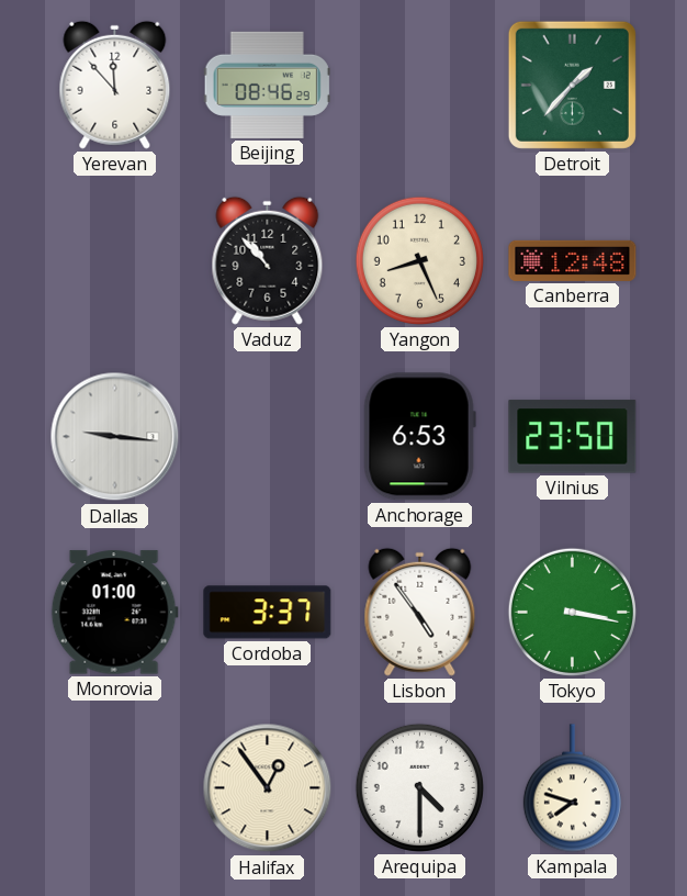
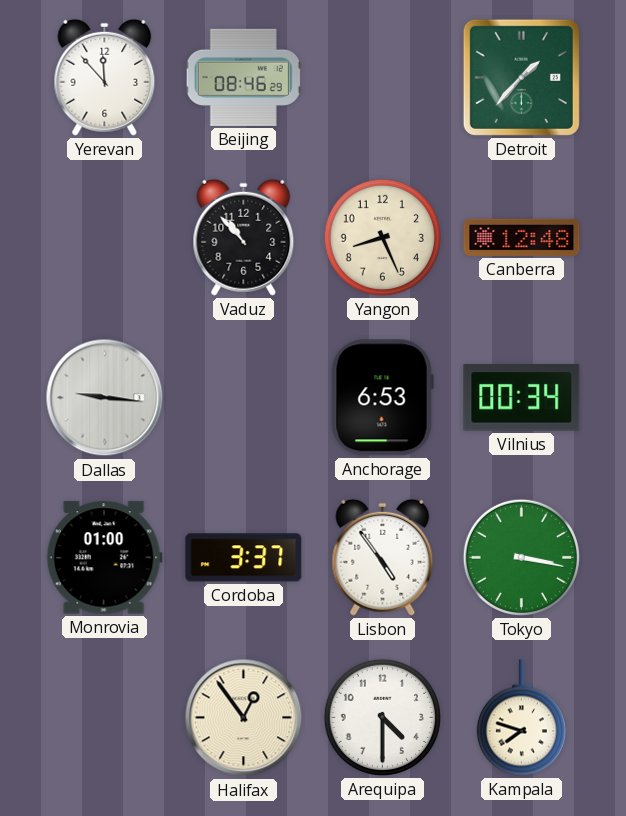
Vilnius: 23:50 -> 00:34 (522, 398)
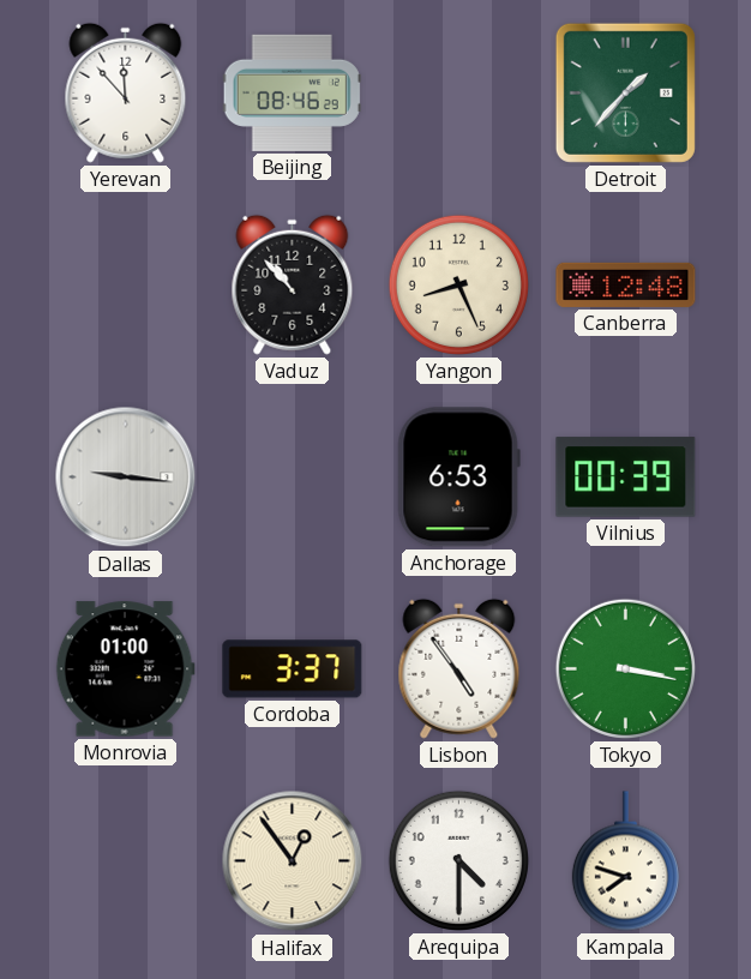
Vilnius: 00:34 -> 00:39 (626, 478)
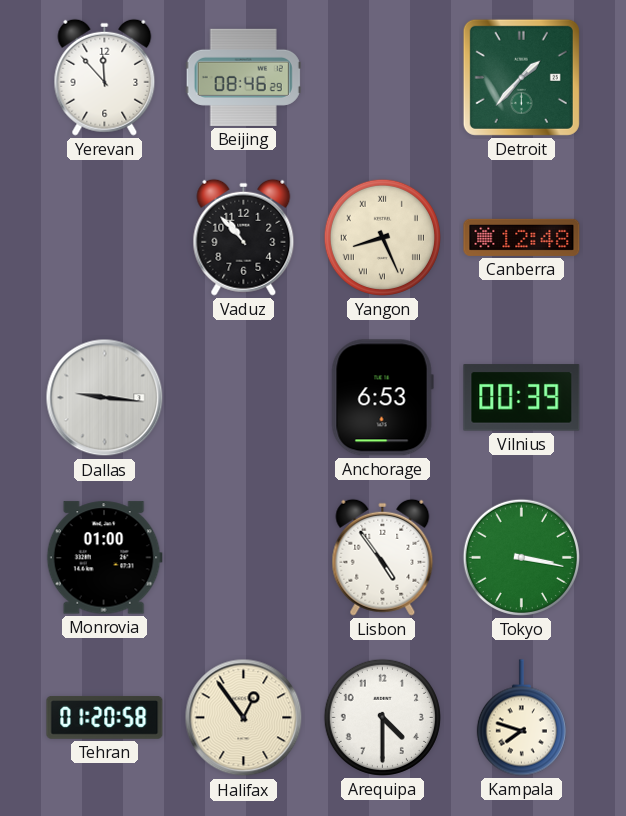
Yangon numerals: Arabic -> Roman (382, 237)
Cordoba: 3:37 -> none (293, 669)
Tehran: none -> 01:20 (105, 718)
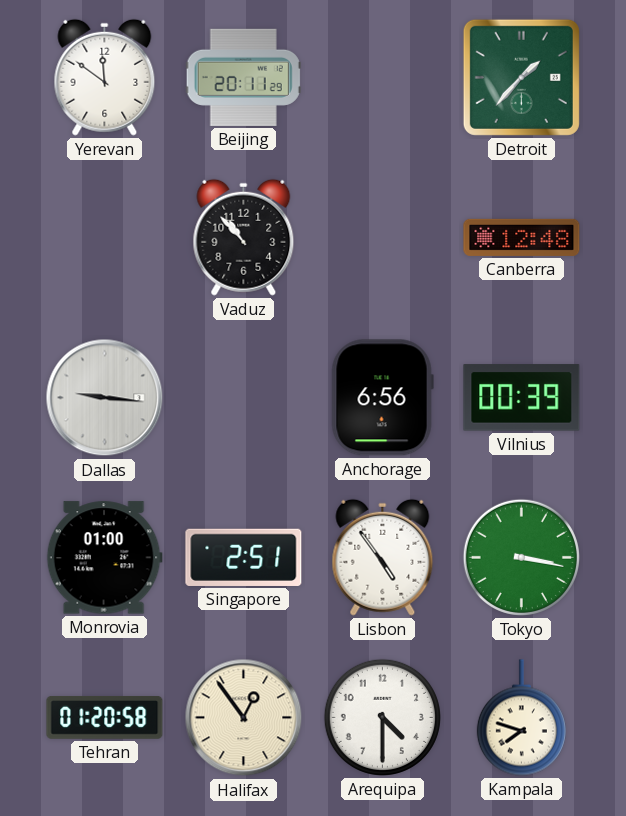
Yerevan: 11:53 -> 11:51 (105, 77)
Beijing: 08:46 -> 20:11 (243, 77)
Yangon: 8:26 -> none (382, 237)
Anchorage: 6:53 -> 6:56 (382, 398)
Singapore: none -> 2:51 (244, 557)
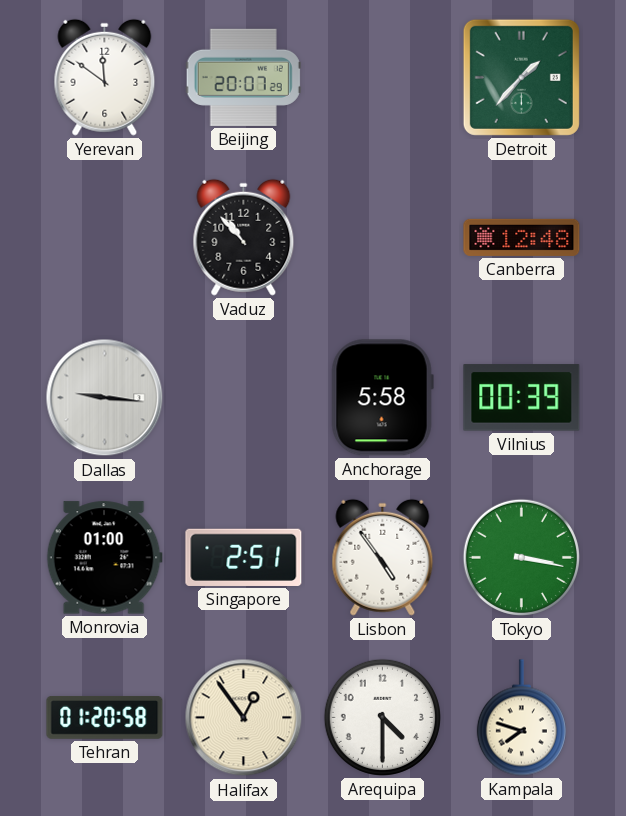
Beijing: 20:11 -> 20:07 (243, 77)
Anchorage: 6:56 -> 5:58 (382, 398)
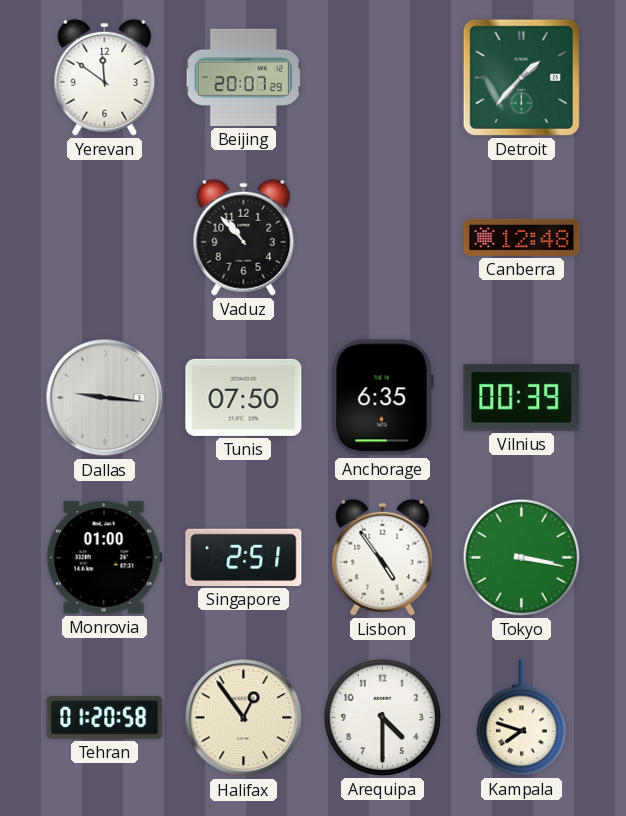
Tunis: none -> 07:50 (244, 397)
Anchorage: 5:58 -> 6:35 (382, 398)
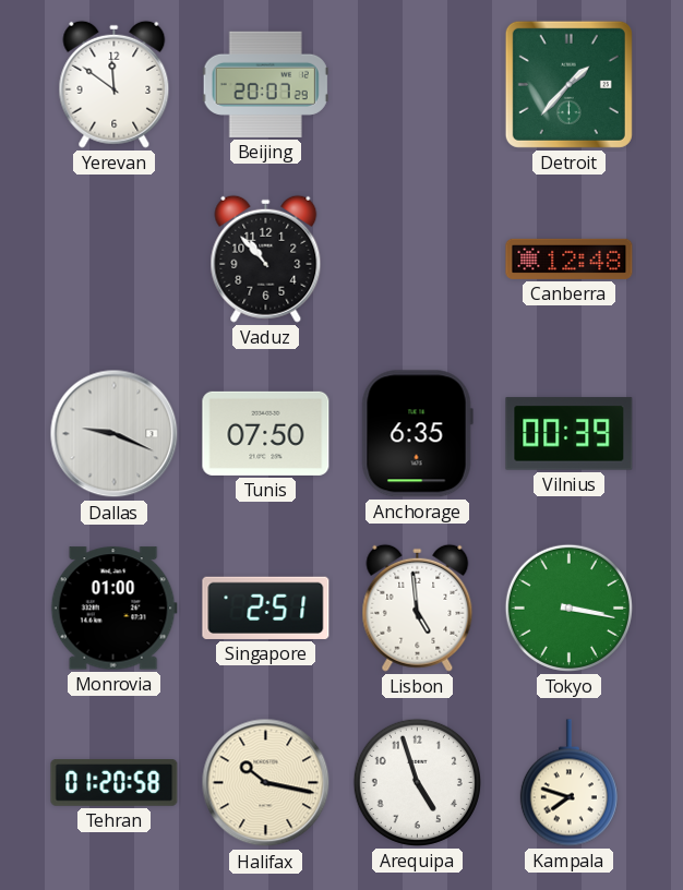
Dallas: 9:16 -> 9:19 (115, 434)
Lisbon: 4:54 -> 4:59 (418, 608)
Halifax: 12:54 -> 10:17 (266, 783)
Arequipa: 4:30 -> 4:57 (417, 782)
